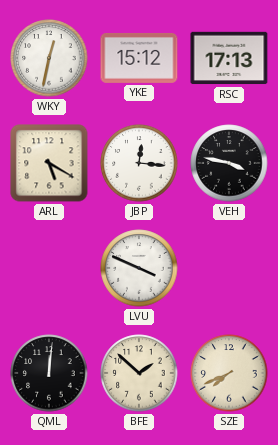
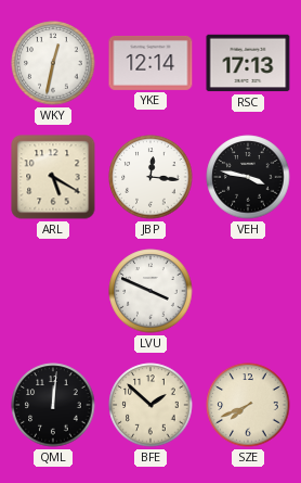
YKE: 15:12 -> 12:14 (150, 63)
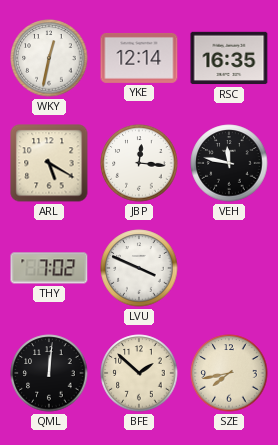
RSC: 17:13 -> 16:35 (229, 58)
VEH: 3:47 -> 11:47 (229, 163)
THY: none -> 7:02 (49, 268)
SZE: 7:41 -> 7:43 (229, 373)
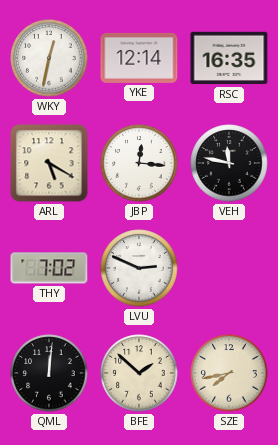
LVU: 3:49 -> 2:49 (139, 268)
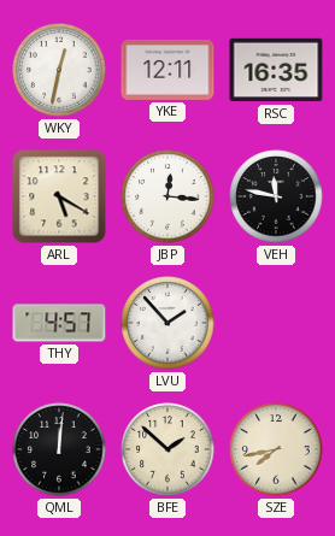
YKE: 12:14 -> 12:11 (167, 70)
THY: 7:02 -> 4:57 (59, 323)
LVU: 2:49 -> 1:53 (167, 323)
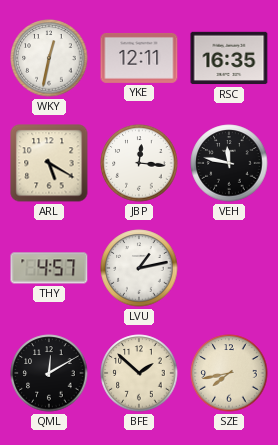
LVU: 1:53 -> 1:13 (139, 268)
QML: 12:01 -> 12:10 (49, 373)
